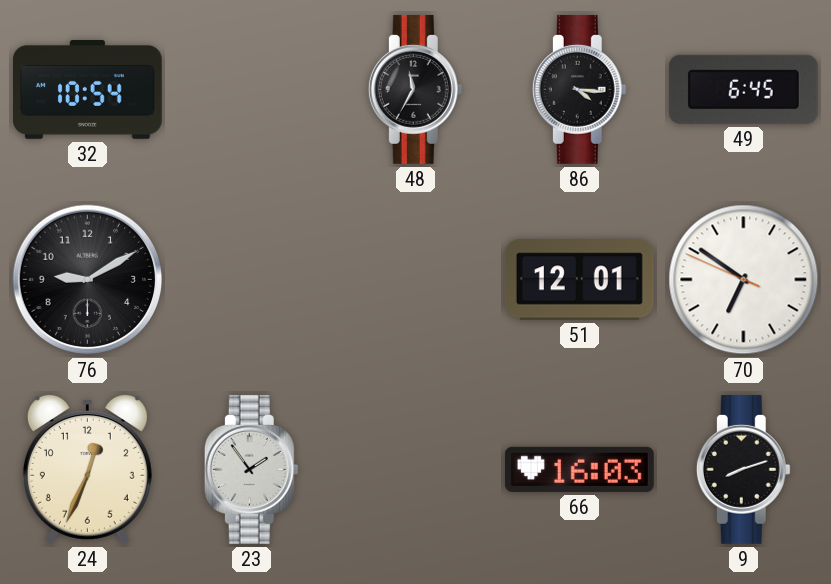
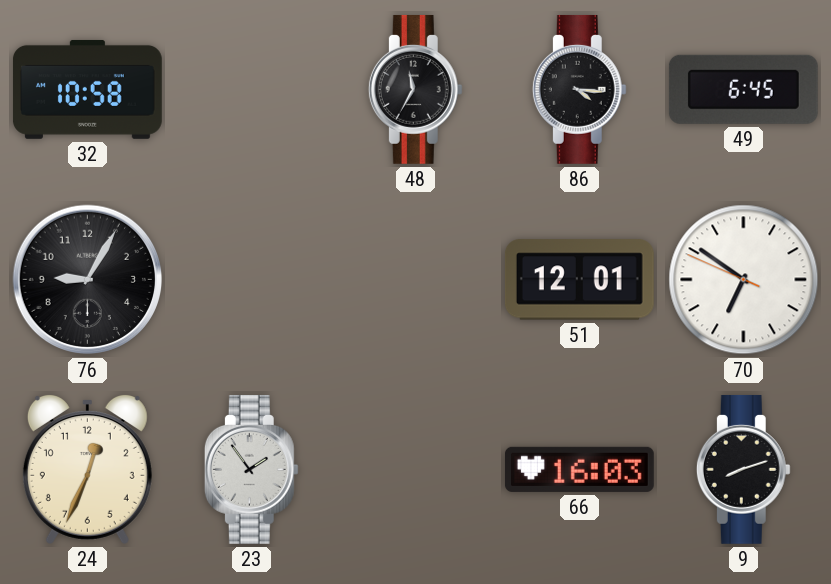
32: 10:54 -> 10:58 (87, 89)
76: 9:10 -> 9:05 (88, 280)
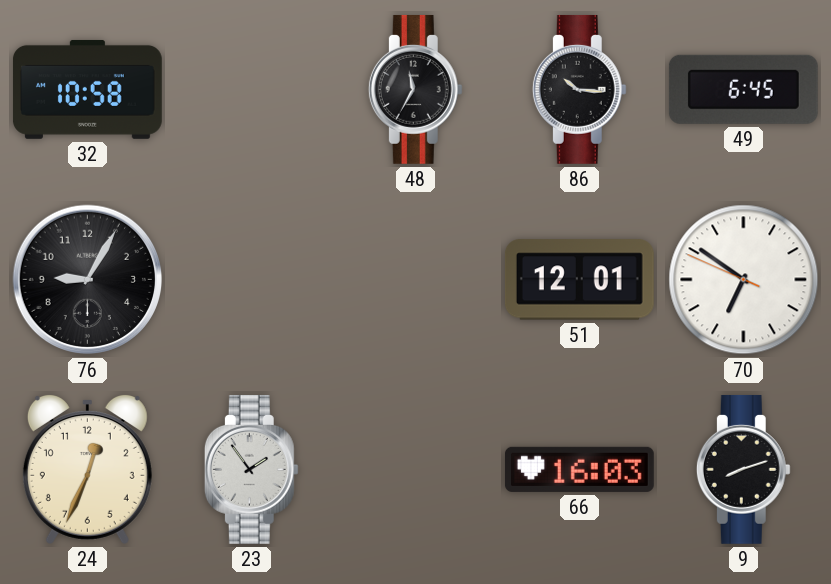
86: 4:16 -> 10:16 (579, 89)
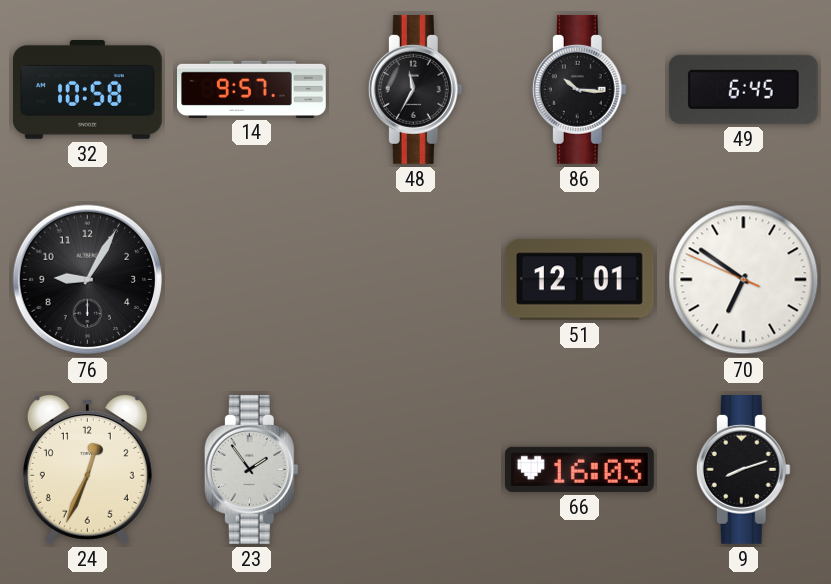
14: none -> 9:57 (252, 89)
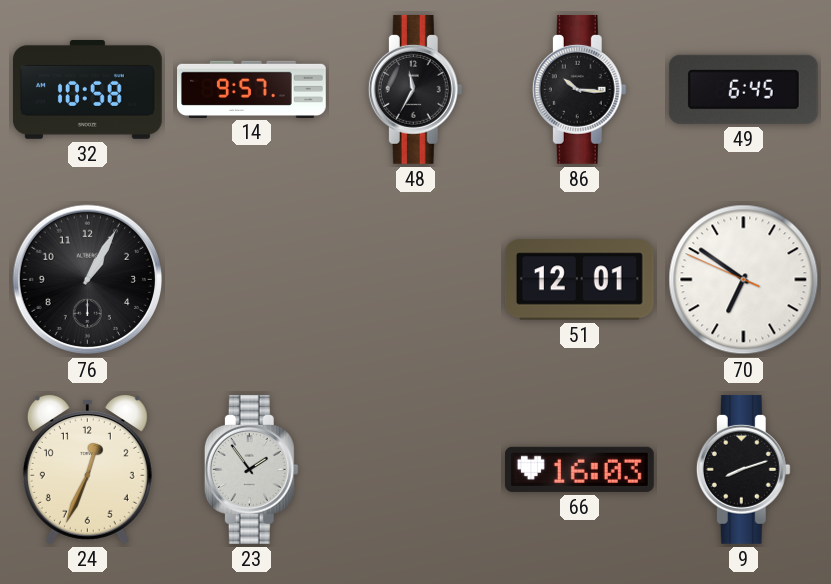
76: 9:05 -> 1:05 (88, 280)
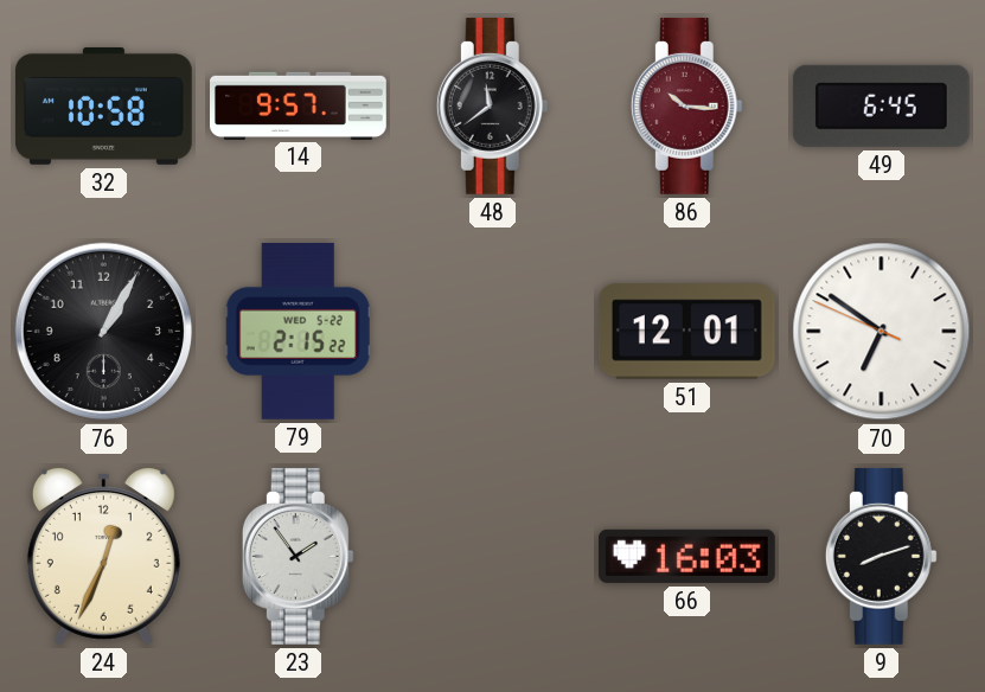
48: 11:35 -> 11:39 (492, 105)
86 dial: black -> burgundy (686, 105)
79: none -> 2:15 (298, 331)
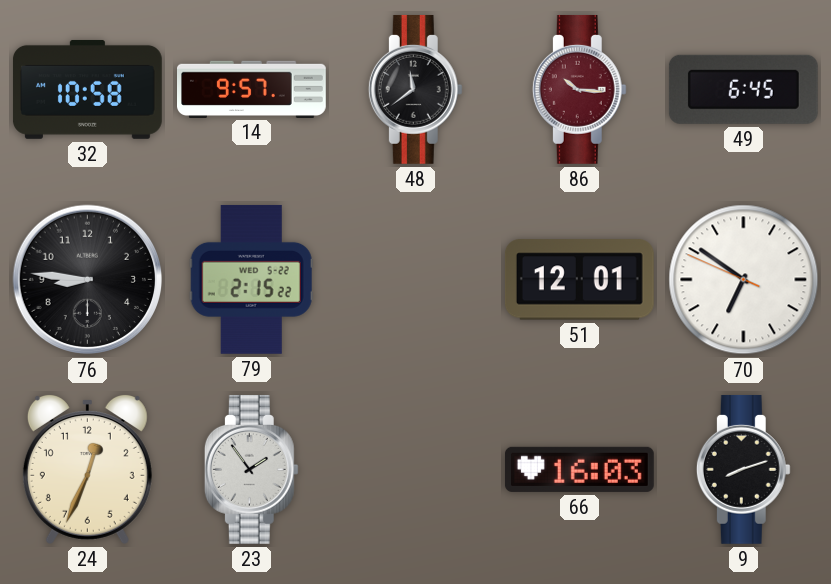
76: 1:05 -> 8:46 (88, 280)
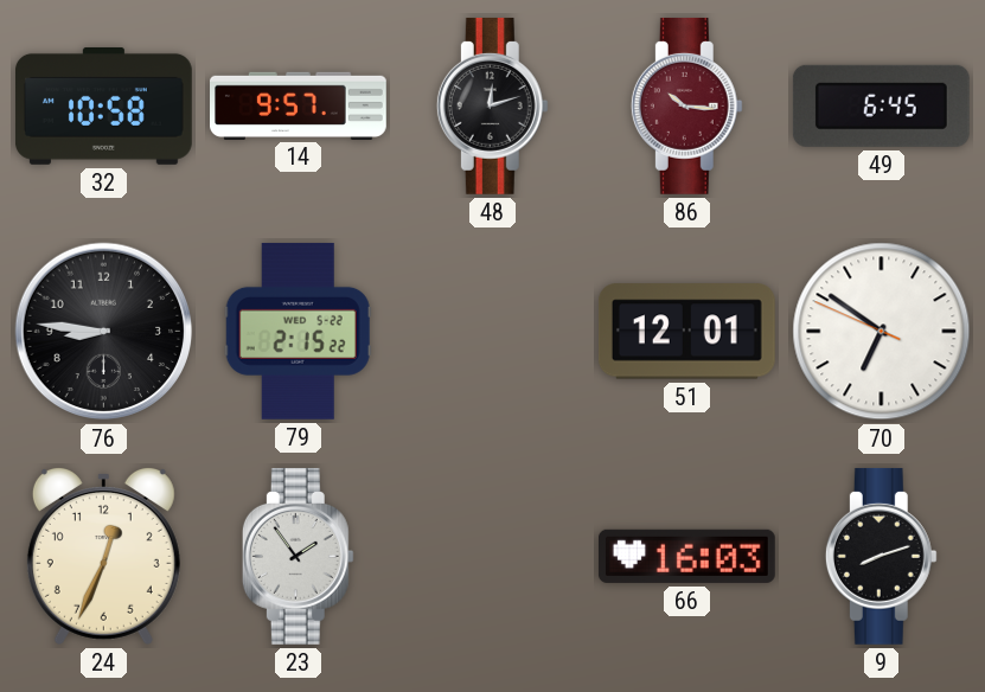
48: 11:39 -> 12:12 (492, 105)
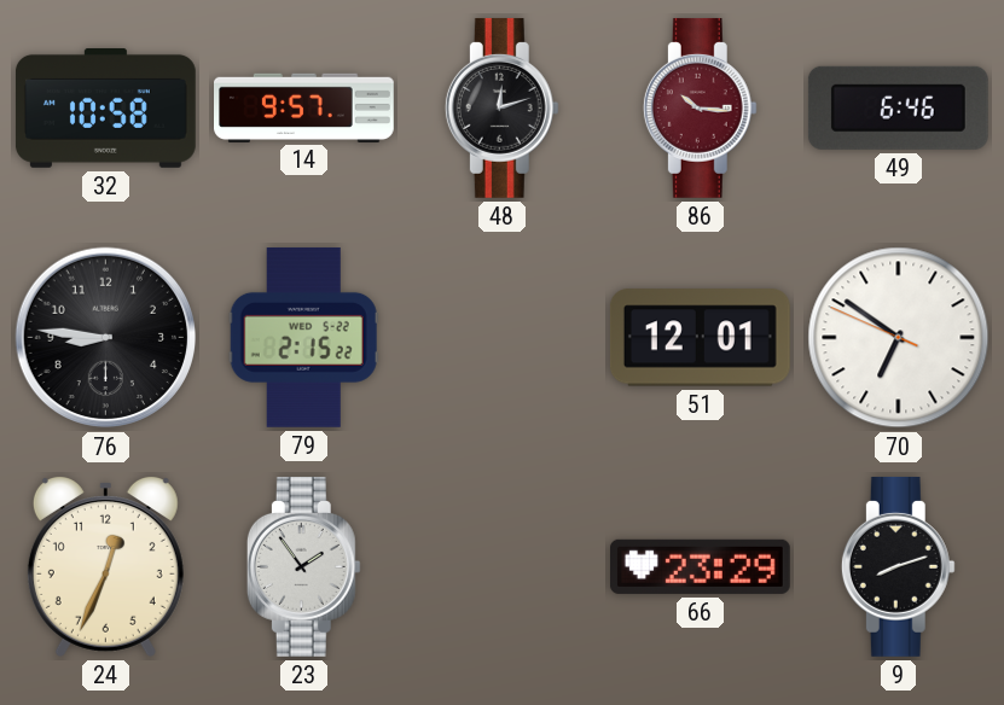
49: 6:45 -> 6:46 (898, 107)
66: 16:03 -> 23:29 (700, 566)
